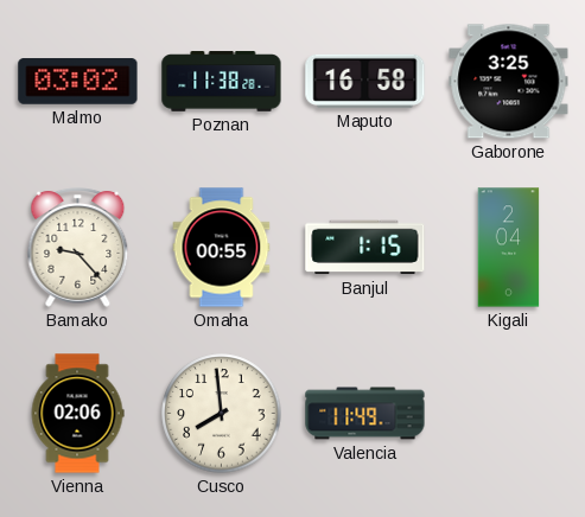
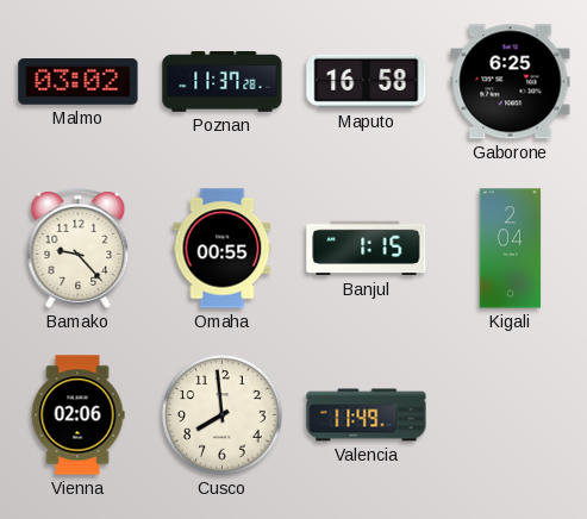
Poznan: 11:38 -> 11:37 (223, 82)
Gaborone: 3:25 -> 6:25 (511, 82)
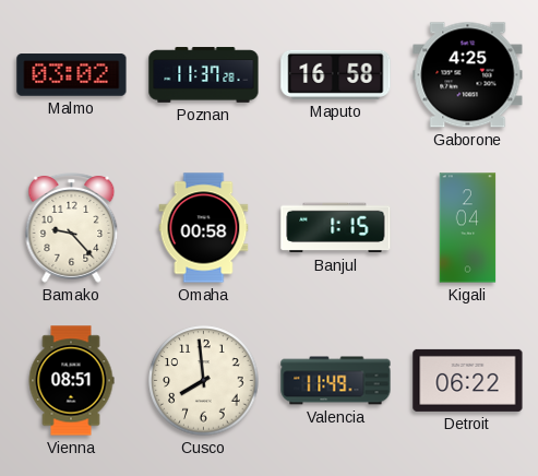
Gaborone: 6:25 -> 4:25 (468, 75)
Omaha: 00:55 -> 00:58 (204, 228)
Vienna: 02:06 -> 08:51 (71, 381)
Detroit: none -> 06:22 (468, 380)
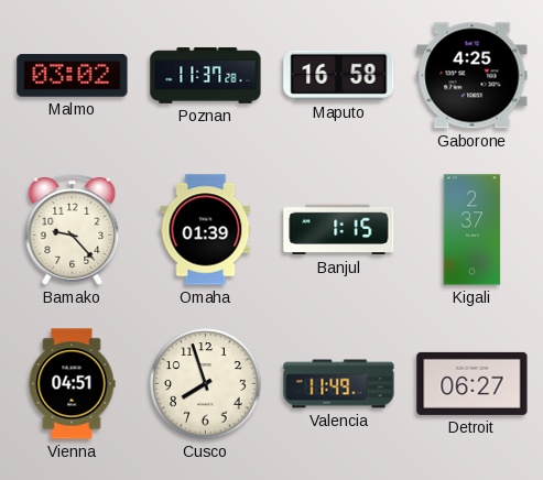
Omaha: 00:58 -> 01:39 (206, 230)
Kigali: 2:04 -> 2:37 (473, 230)
Vienna: 08:51 -> 04:51 (72, 384)
Cusco: 7:59 -> 7:57 (206, 384)
Detroit: 06:22 -> 06:27 (473, 383)
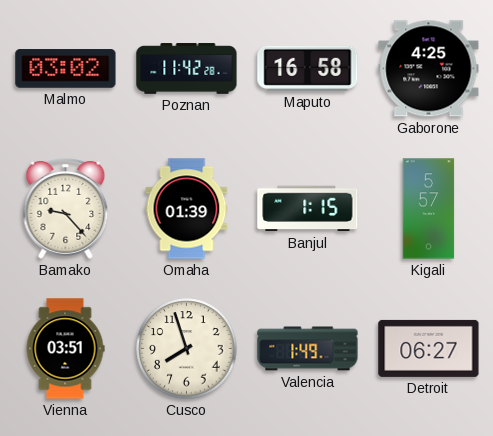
Poznan: 11:37 -> 11:42 (187, 69)
Kigali: 2:37 -> 5:57 (429, 209)
Vienna: 04:51 -> 03:51 (65, 349)
Valencia: 11:49 -> 1:49 (308, 349)
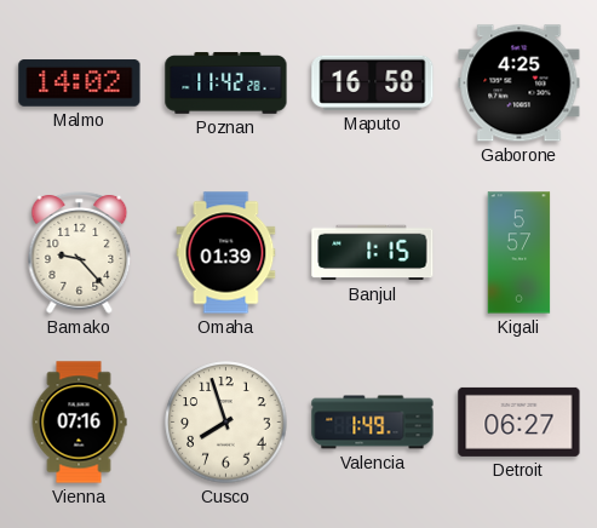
Malmo: 03:02 -> 14:02 (80, 84)
Vienna: 03:51 -> 07:16 (79, 423)
